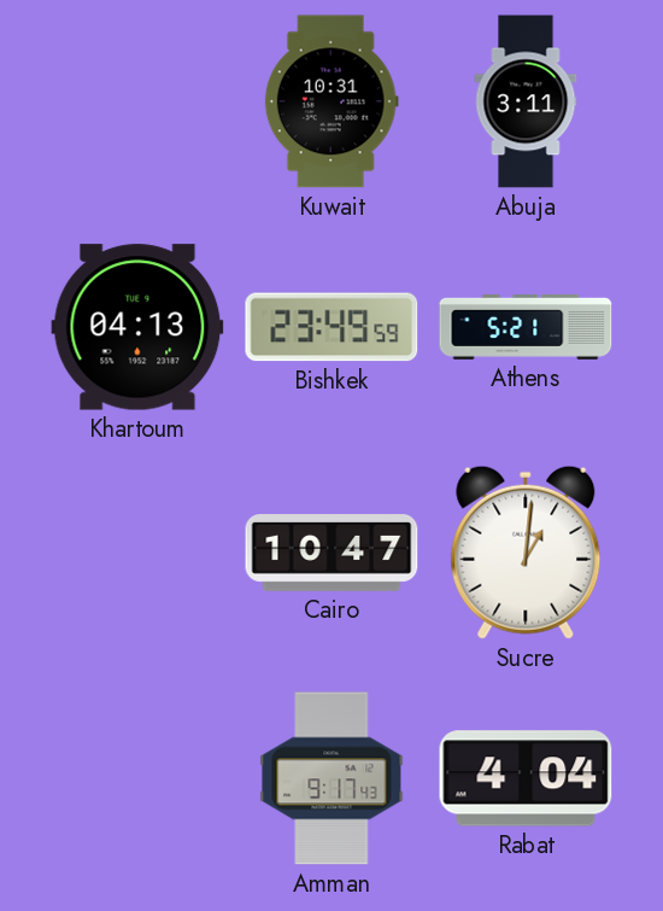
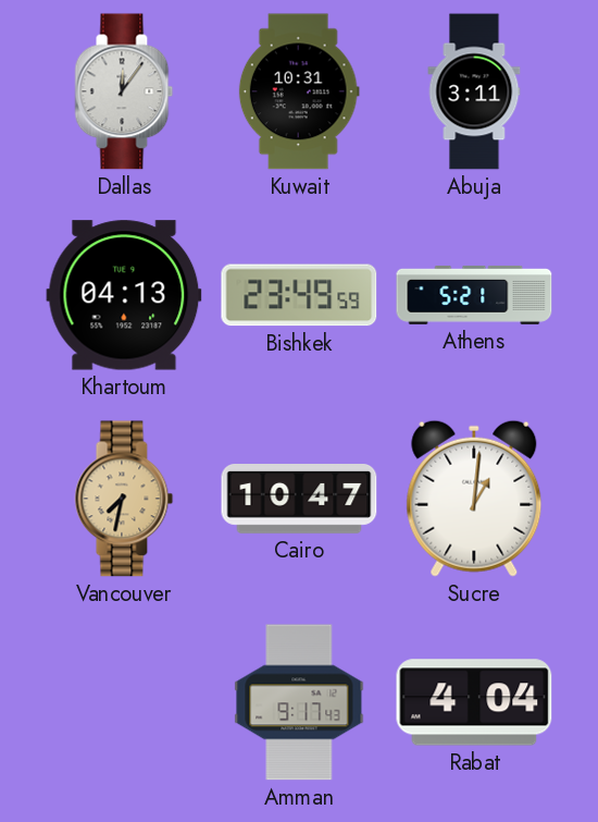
Dallas: none -> 12:06 (124, 91)
Vancouver: none -> 7:32 (124, 499)
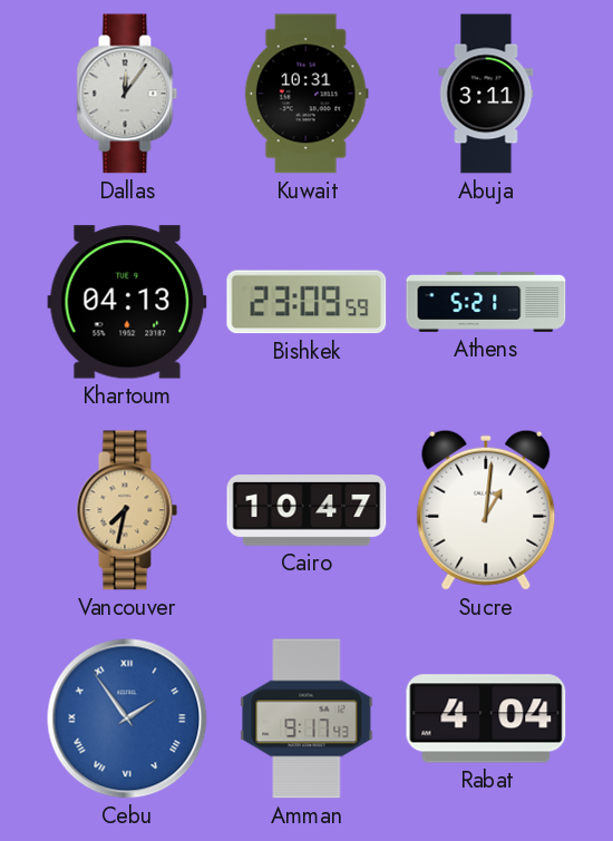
Bishkek: 23:49 -> 23:09 (306, 302)
Cebu: none -> 1:54 (127, 718)
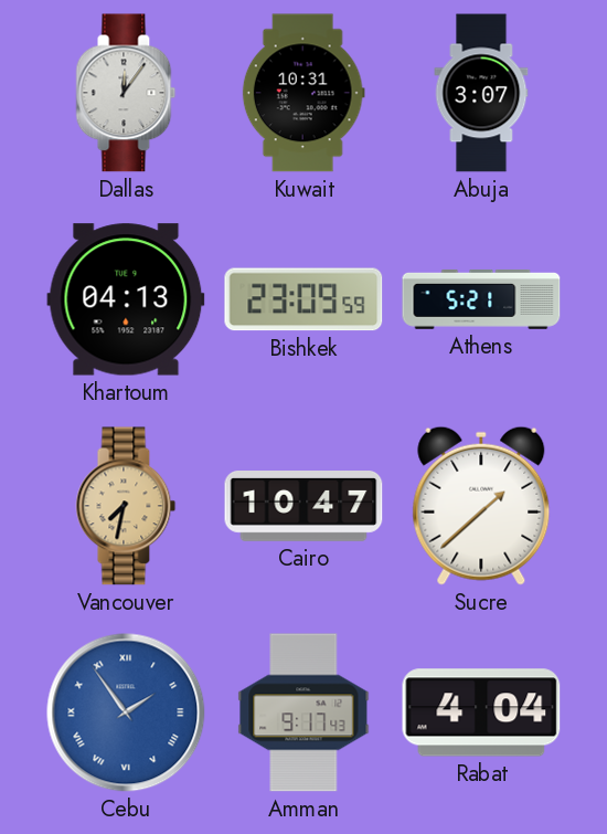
Abuja: 3:11 -> 3:07 (481, 93)
Sucre: 1:01 -> 1:38 (481, 506)
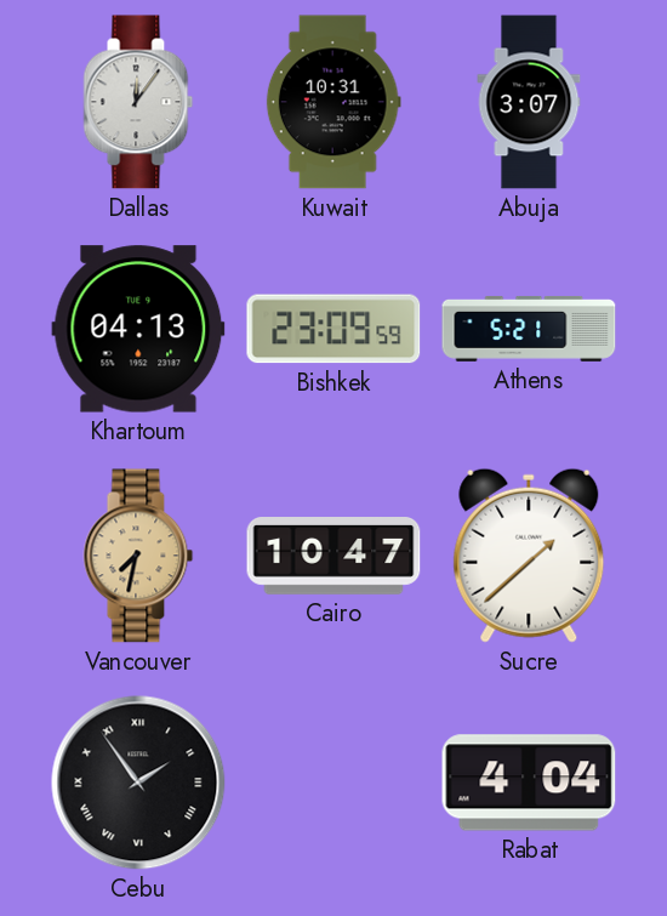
Cebu dial: blue -> black (138, 783)
Amman: 9:17 -> none (303, 712)
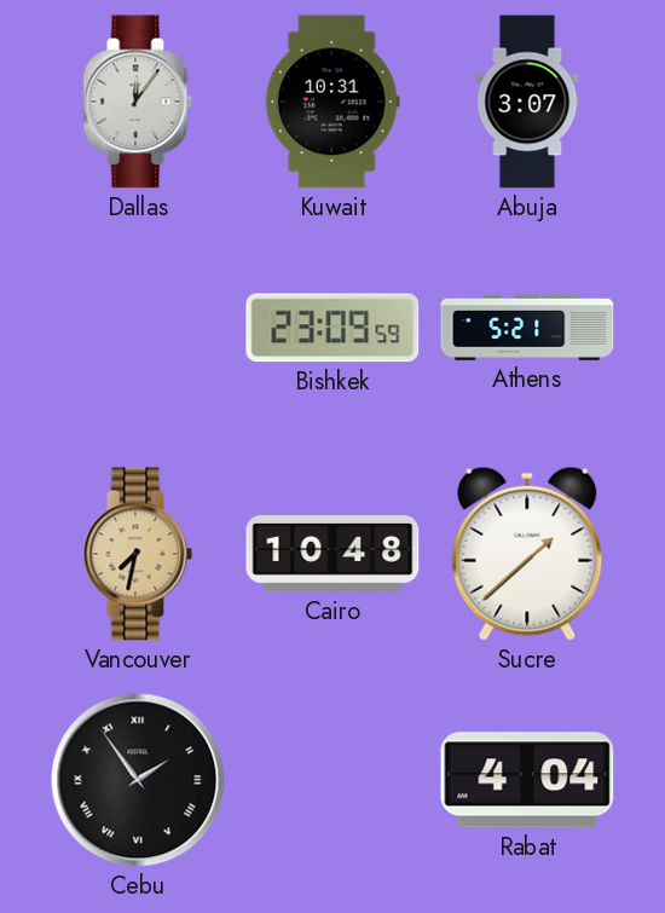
Khartoum: 04:13 -> none (138, 329)
Cairo: 10:47 -> 10:48 (332, 555)
